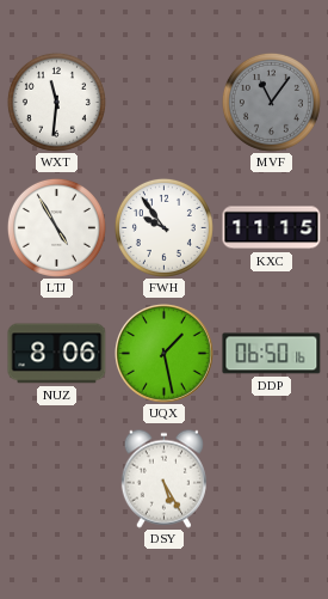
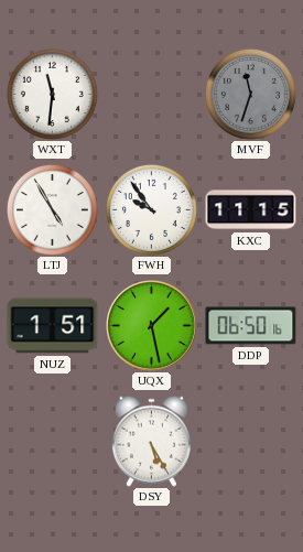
MVF: 11:06 -> 11:33 (250, 94)
NUZ: 8:06 -> 1:51 (53, 326)
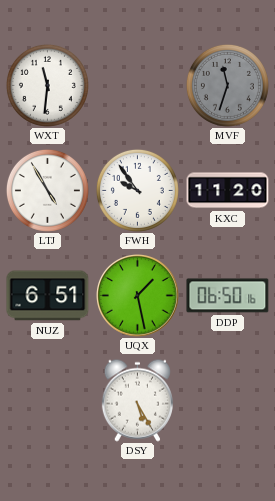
KXC: 11:15 -> 11:20 (228, 191)
NUZ: 1:51 -> 6:51 (48, 296)
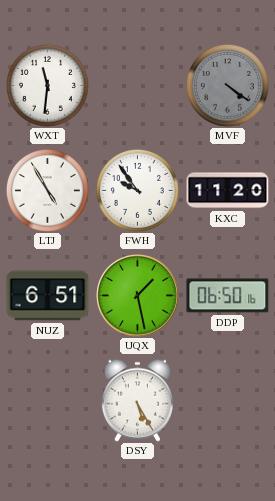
MVF: 11:33 -> 4:21 (227, 85)
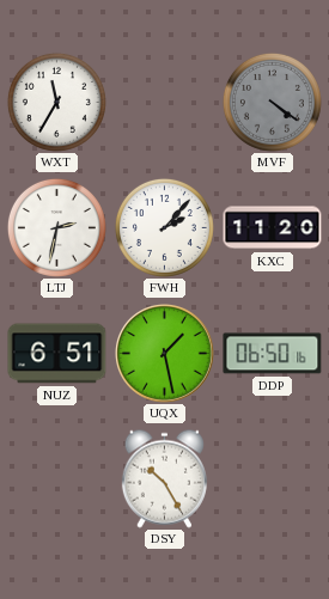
WXT: 11:31 -> 11:35 (56, 102)
LTJ: 4:55 -> 2:32 (56, 227)
FWH: 9:54 -> 2:07 (164, 227)
DSY: 5:25 -> 10:25 (164, 478)
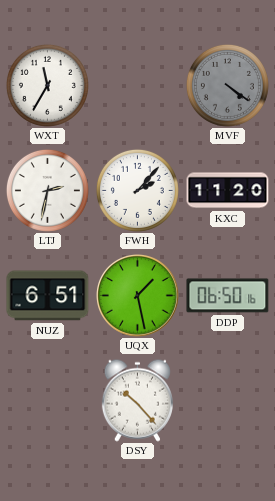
DSY: 10:25 -> 10:23 (137, 400)
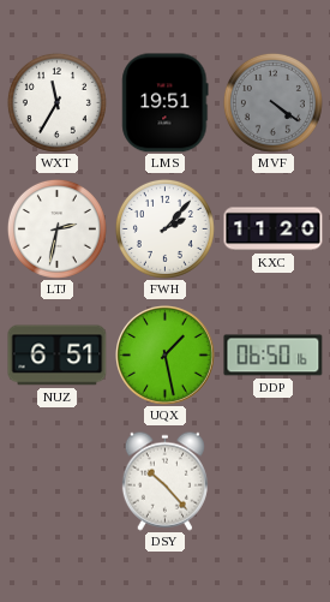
LMS: none -> 19:51 (166, 103)
